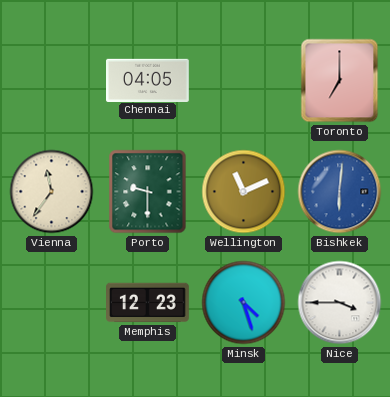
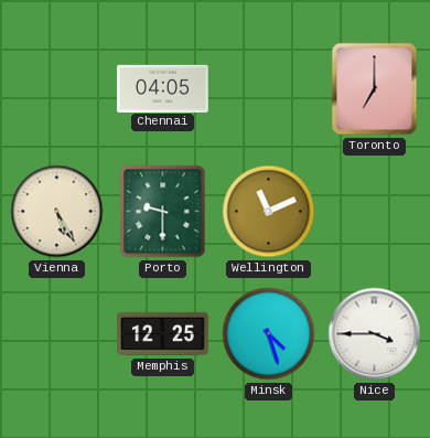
Vienna: 11:36 -> 5:25 (57, 212)
Bishkek: 6:01 -> none (340, 192)
Memphis: 12:23 -> 12:25 (163, 334)
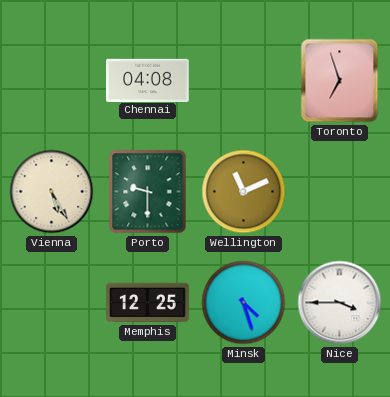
Chennai: 04:05 -> 04:08 (148, 80)
Toronto: 7:00 -> 6:57 (340, 81)
